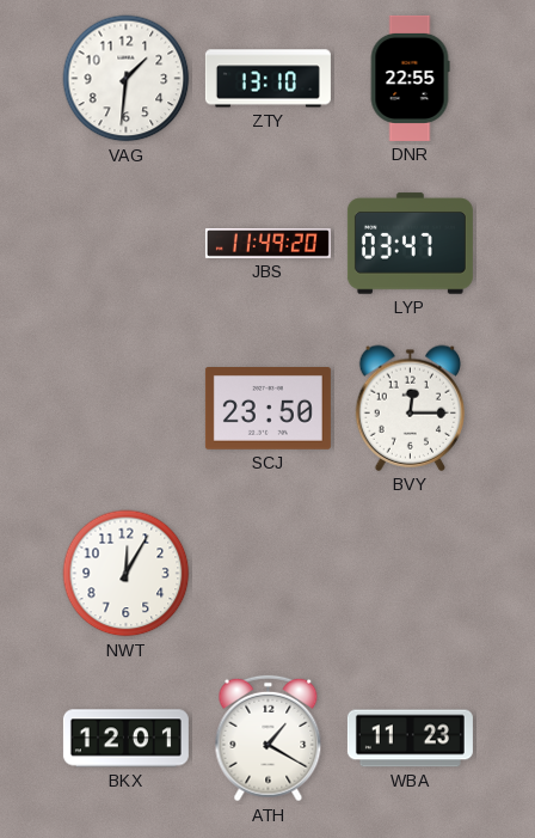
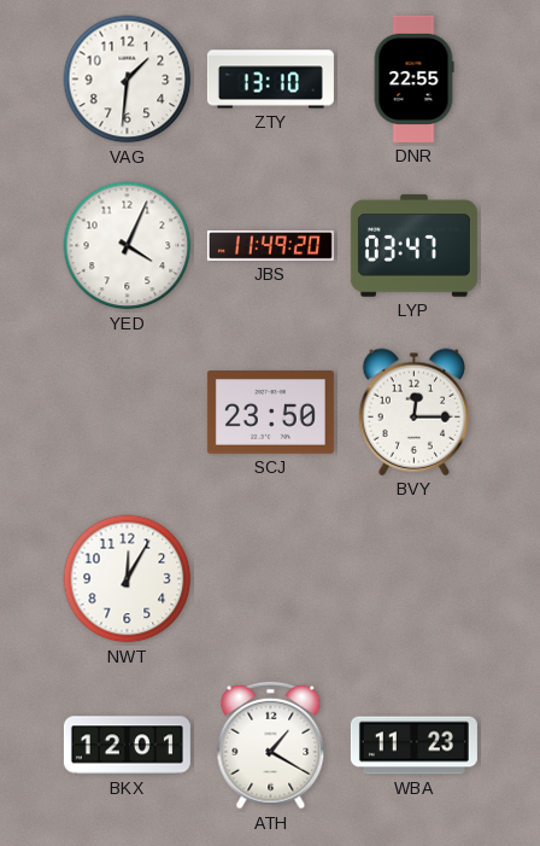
YED: none -> 4:04 (128, 246)
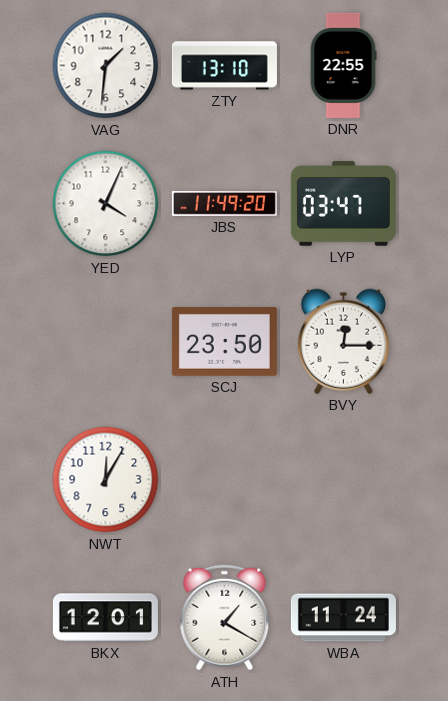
WBA: 11:23 -> 11:24 (343, 618)
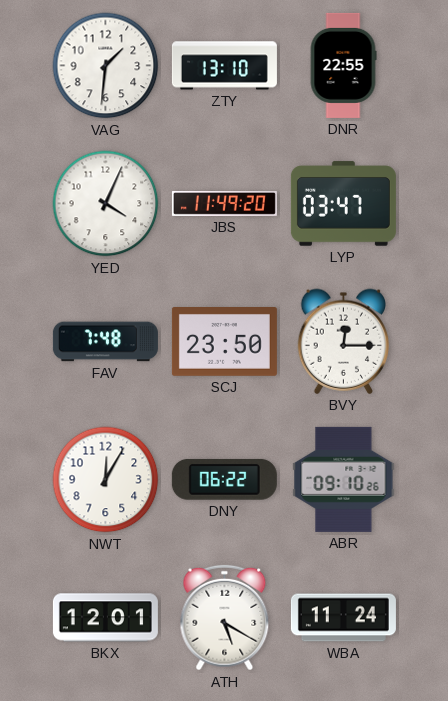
FAV: none -> 7:48 (105, 342)
DNY: none -> 06:22 (224, 479)
ABR: none -> 09:10 (344, 479)
ATH: 1:20 -> 5:20 (225, 618)
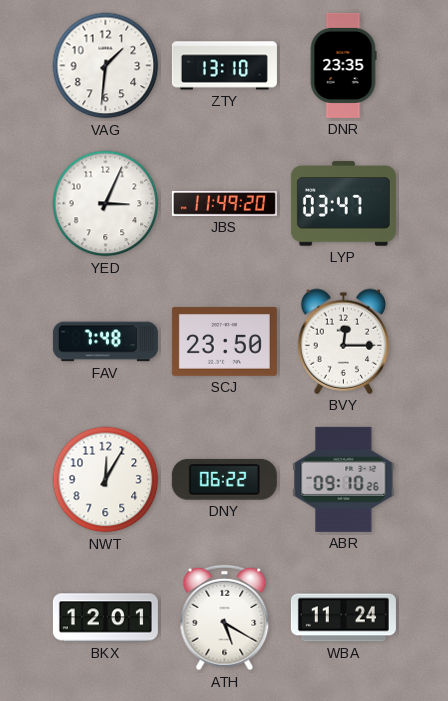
DNR: 22:55 -> 23:35 (343, 65)
YED: 4:04 -> 3:04 (106, 204)
